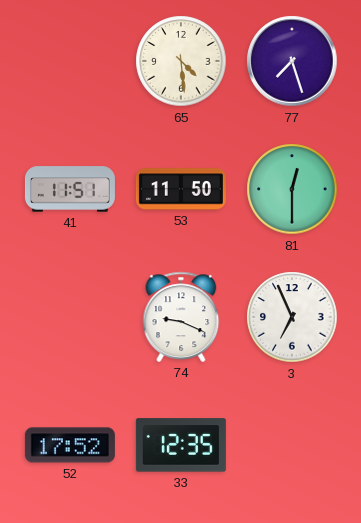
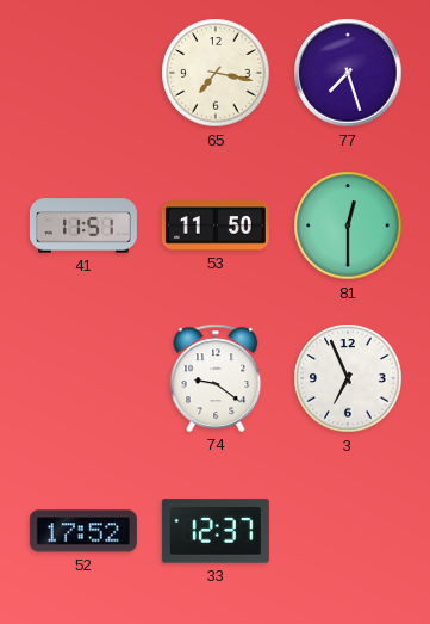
65: 4:29 -> 7:17 (216, 73)
74: 9:19 -> 9:21 (216, 378)
33: 12:35 -> 12:37 (216, 531)
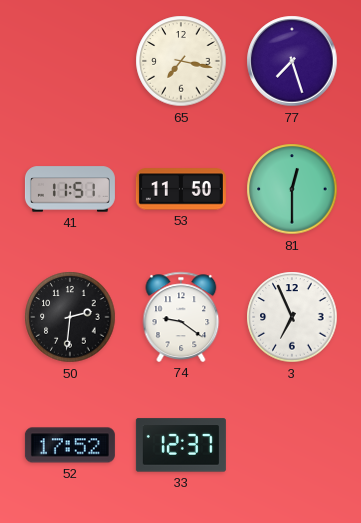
50: none -> 2:31 (70, 317)
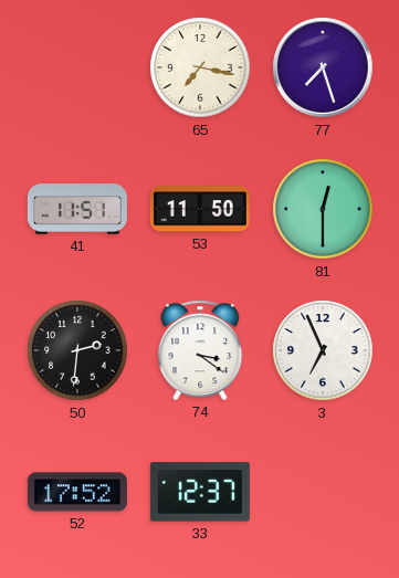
74: 9:21 -> 3:21 (200, 350)
